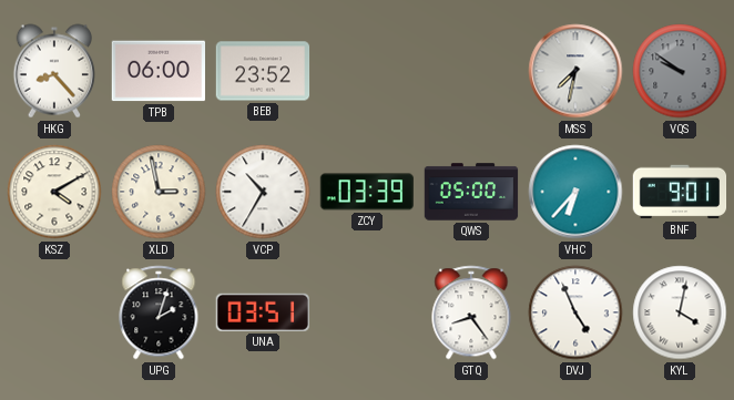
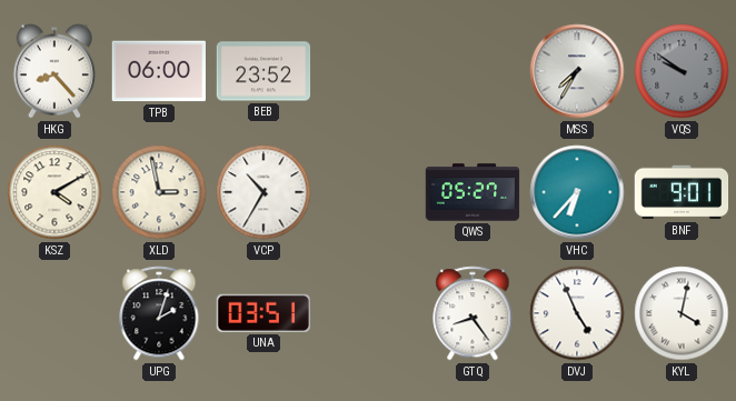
MSS: 7:32 -> 7:35 (577, 71)
ZCY: 03:39 -> none (367, 192)
QWS: 05:00 -> 05:27 (473, 192)
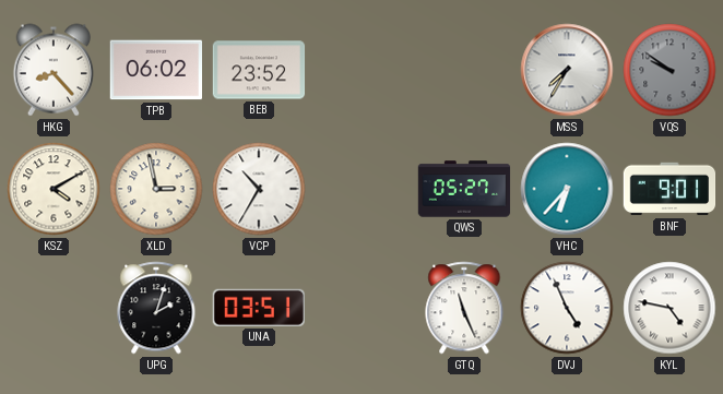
TPB: 06:00 -> 06:02 (155, 70)
GTQ: 8:24 -> 11:26 (464, 308)
KYL: 4:02 -> 4:47 (669, 308)
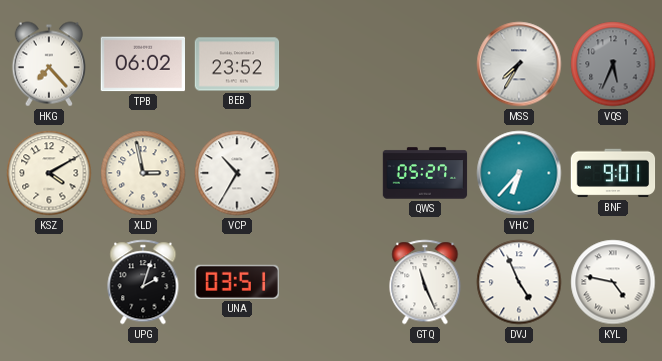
HKG: 8:23 -> 7:23 (48, 64)
VQS: 9:51 -> 5:34 (613, 64)
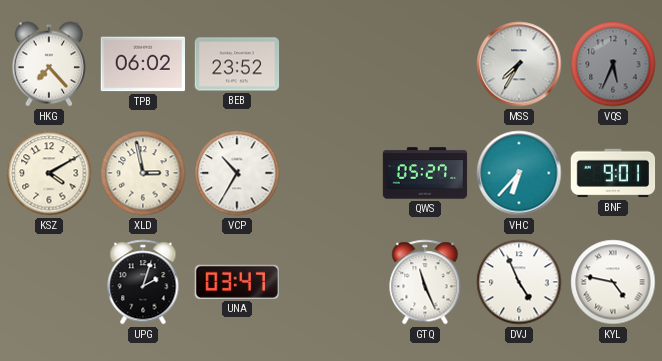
UNA: 03:51 -> 03:47 (236, 282)
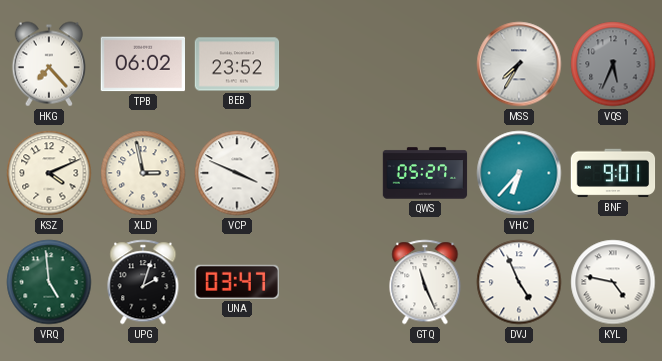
KSZ: 4:10 -> 4:11 (49, 173)
VCP: 10:35 -> 3:49 (237, 173)
VRQ: none -> 4:59 (49, 282)
